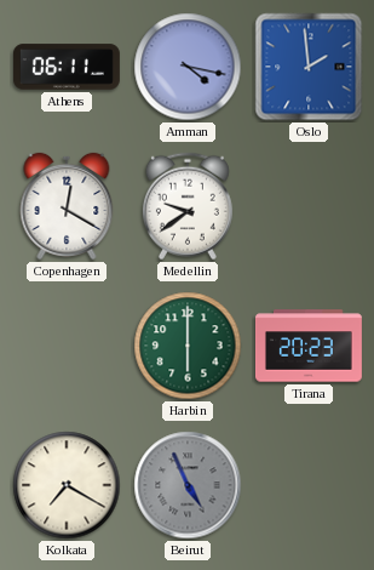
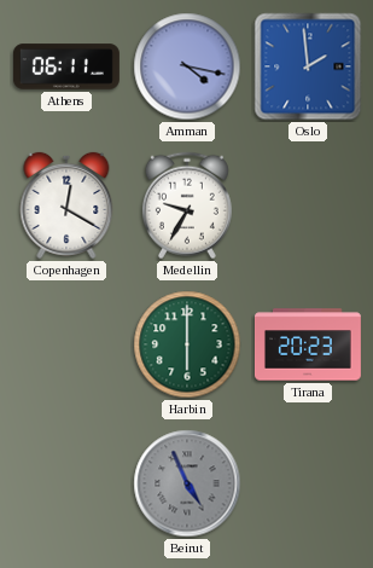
Medellin: 9:39 -> 9:35 (187, 205)
Kolkata: 7:20 -> none (67, 485)
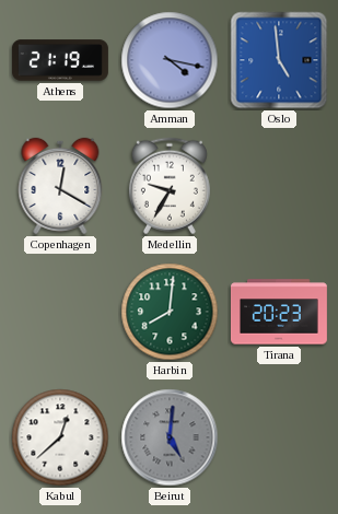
Athens: 06:11 -> 21:19 (61, 60)
Oslo: 1:59 -> 4:59 (279, 60)
Harbin: 6:00 -> 8:01 (170, 312)
Kabul: none -> 12:38 (60, 437)
Beirut: 4:56 -> 5:01 (170, 437)
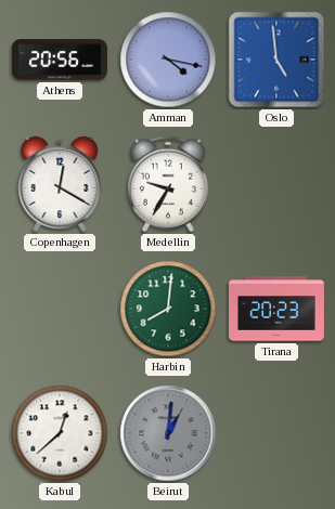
Athens: 21:19 -> 20:56 (61, 60)
Beirut: 5:01 -> 1:01 (168, 433)
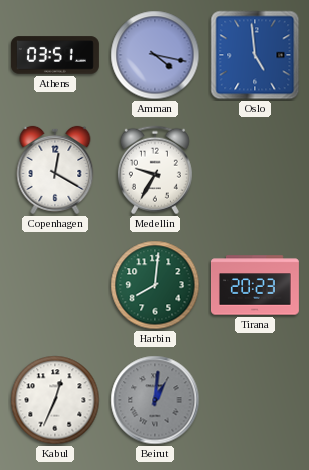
Athens: 20:56 -> 03:51 (56, 55)
Kabul: 12:38 -> 12:34 (55, 400)
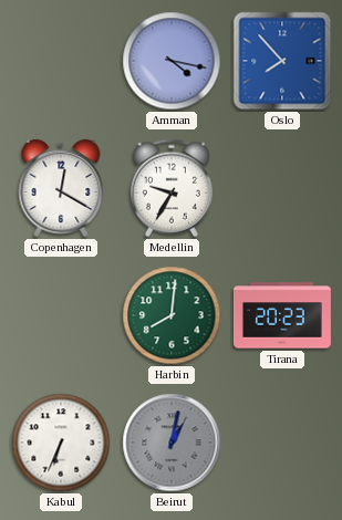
Athens: 03:51 -> none (56, 55)
Oslo: 4:59 -> 7:53 (282, 61)
Kabul: 12:34 -> 6:34 (61, 443)
Beirut: 1:01 -> 1:02 (172, 443)
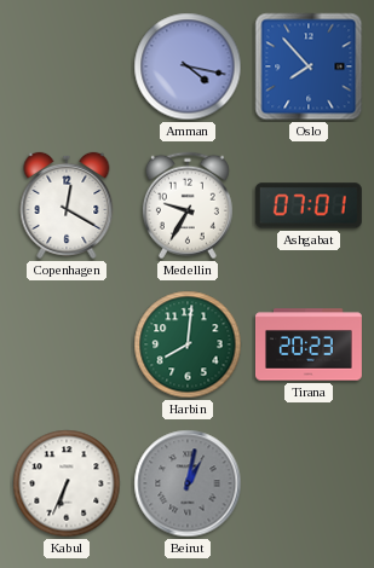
Ashgabat: none -> 07:01 (309, 205)
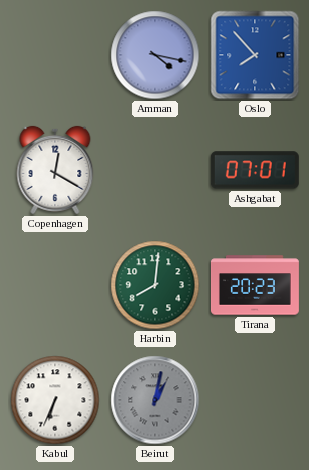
Medellin: 9:35 -> none (188, 205)
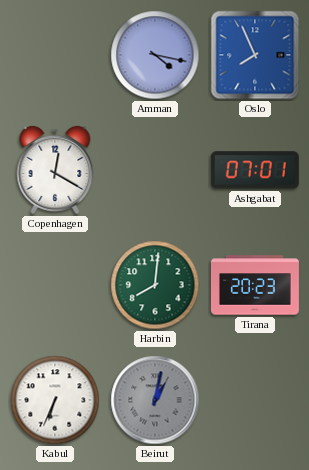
Oslo: 7:53 -> 7:56 (255, 55)
